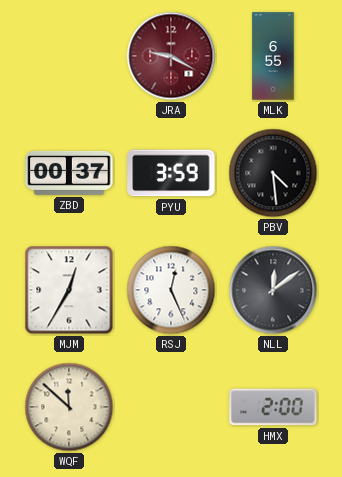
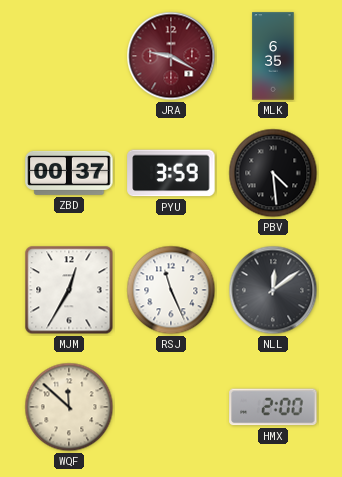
MLK: 6:55 -> 6:35 (273, 56)
RSJ: 12:26 -> 11:26 (171, 290)
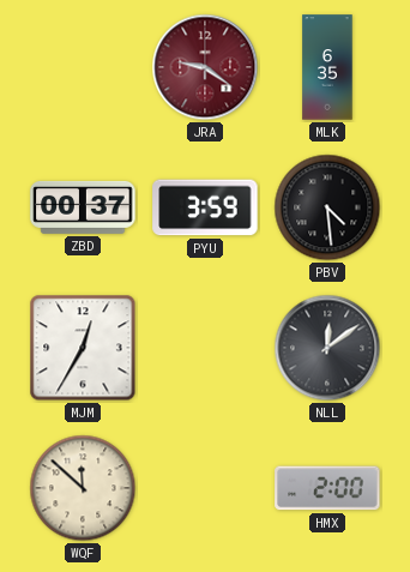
JRA: 9:20 -> 9:21 (205, 67)
RSJ: 11:26 -> none (171, 290)
